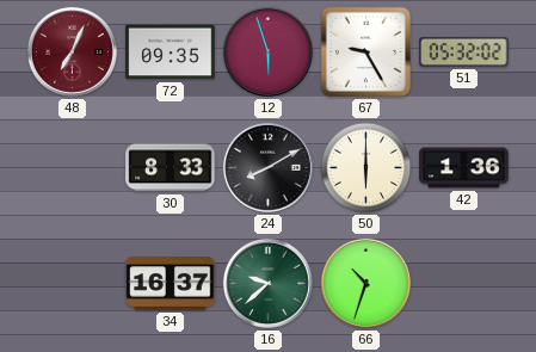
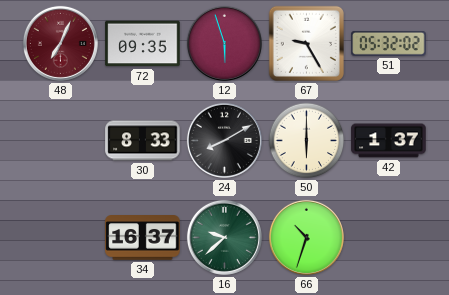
42: 1:36 -> 1:37 (389, 141)
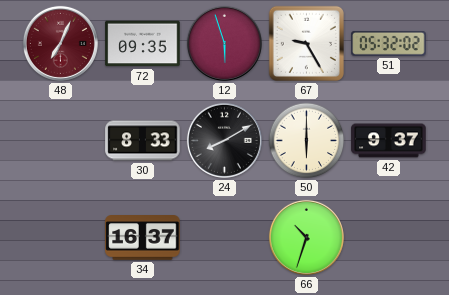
42: 1:37 -> 9:37 (389, 141)
16: 9:38 -> none (224, 237)
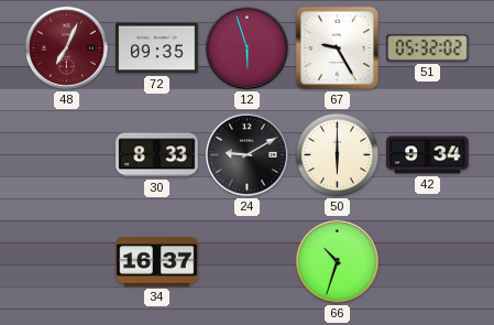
24: 8:10 -> 9:10 (246, 154)
42: 9:37 -> 9:34 (428, 155)
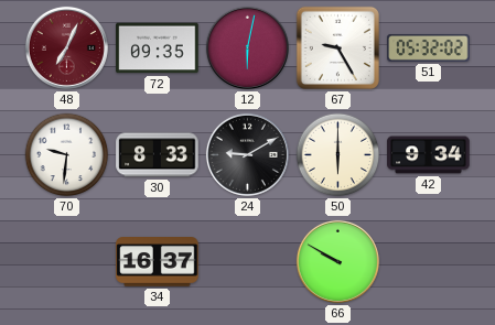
12: 5:57 -> 6:02 (247, 47)
70: none -> 9:31 (67, 155)
66: 10:33 -> 9:50 (337, 261)
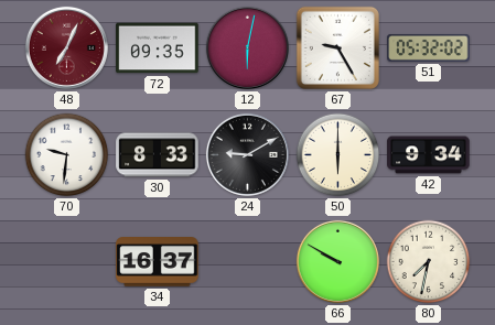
80: none -> 7:32 (429, 262)
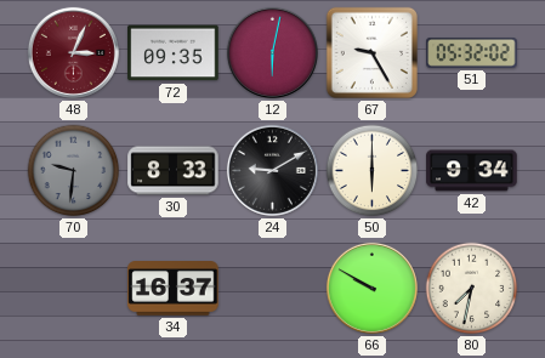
48: 7:04 -> 3:04 (73, 52)
70 dial: white -> grey (74, 171)
